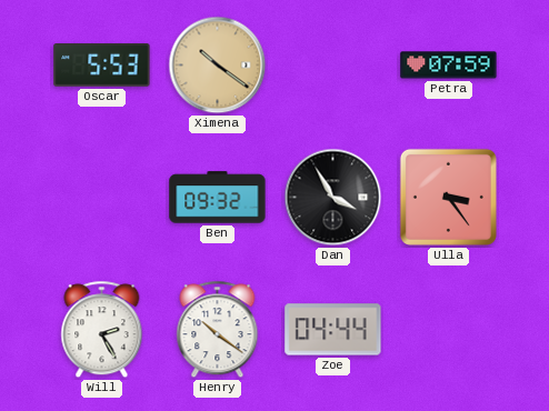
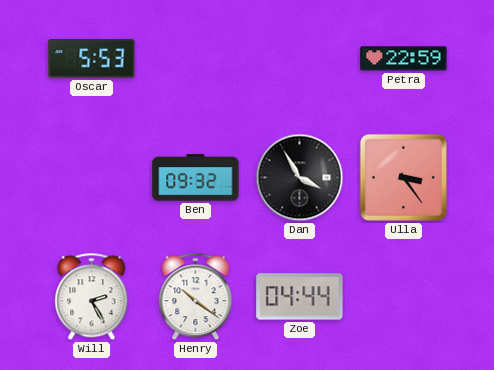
Ximena: 10:21 -> none (218, 66)
Petra: 07:59 -> 22:59 (404, 59)
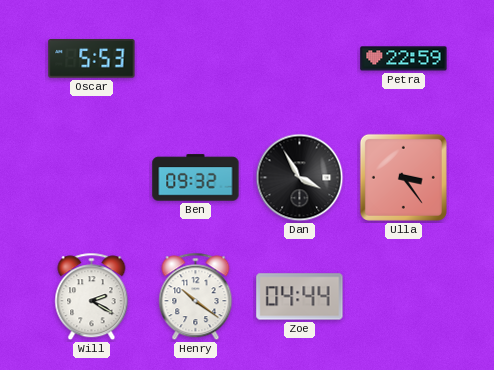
Will: 2:25 -> 2:20 (92, 297)
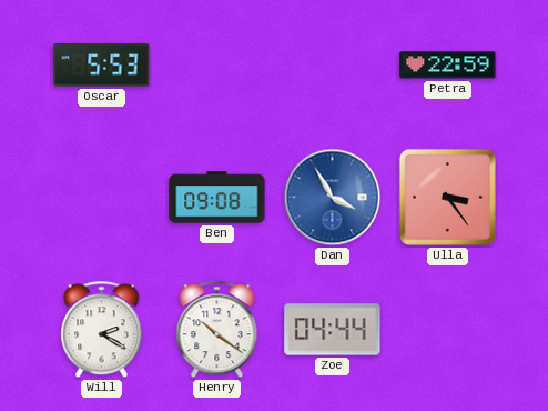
Ben: 09:32 -> 09:08 (217, 198)
Dan dial: black -> blue (333, 198)
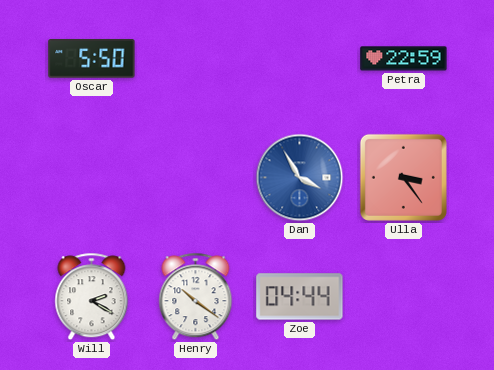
Oscar: 5:53 -> 5:50 (92, 59)
Ben: 09:08 -> none (217, 198)
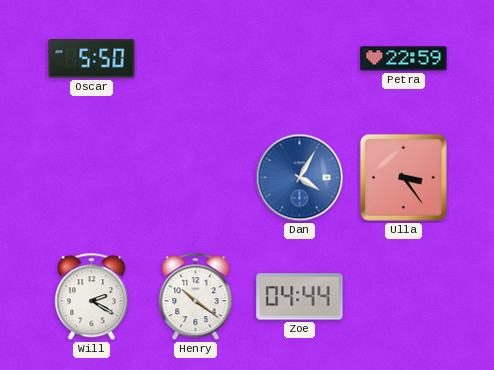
Dan: 3:55 -> 4:05 (300, 178)
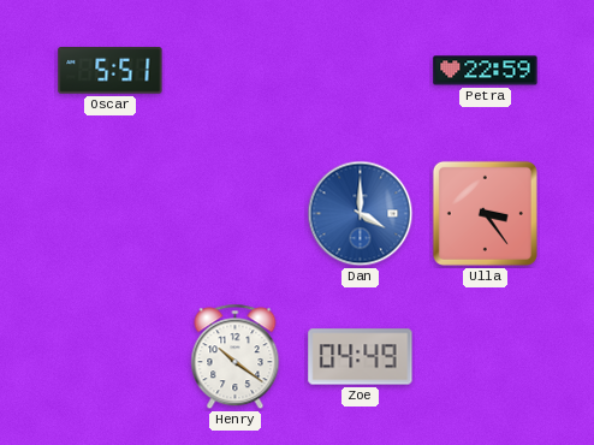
Oscar: 5:50 -> 5:51 (111, 71)
Dan: 4:05 -> 4:00 (361, 214)
Will: 2:20 -> none (92, 297)
Zoe: 04:44 -> 04:49 (361, 357)
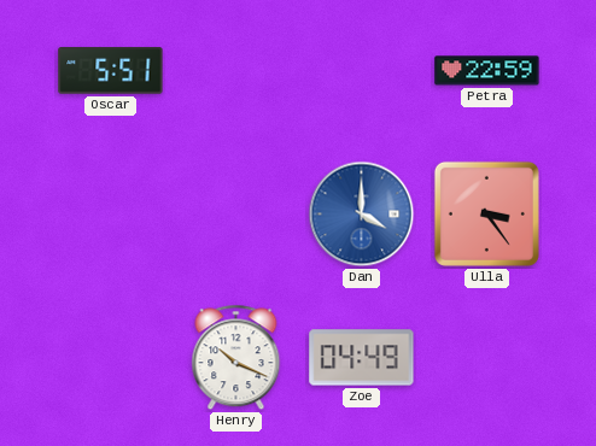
Henry: 10:21 -> 10:19 (236, 358)
